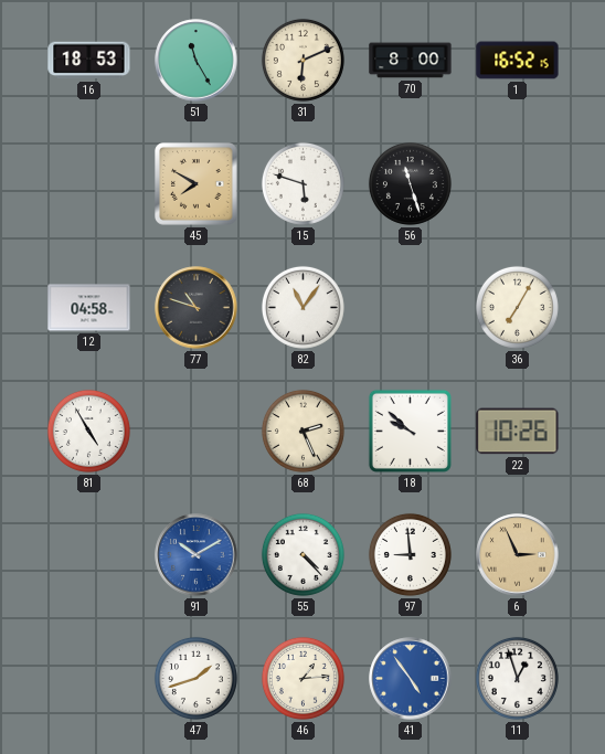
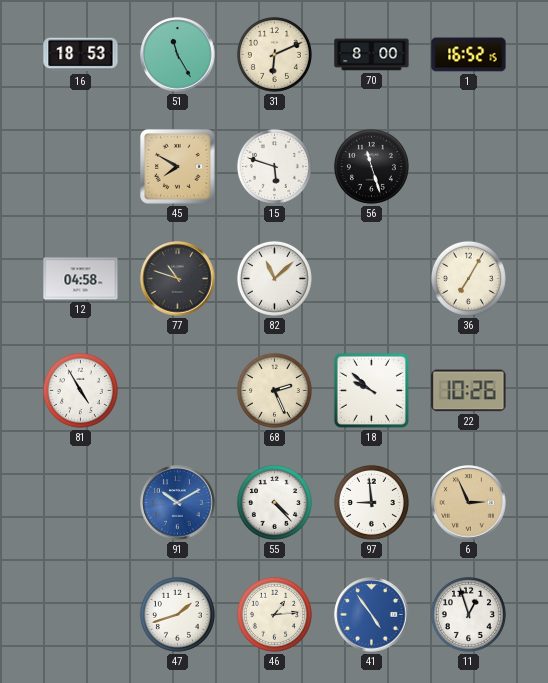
82: 11:06 -> 11:08 (274, 278)
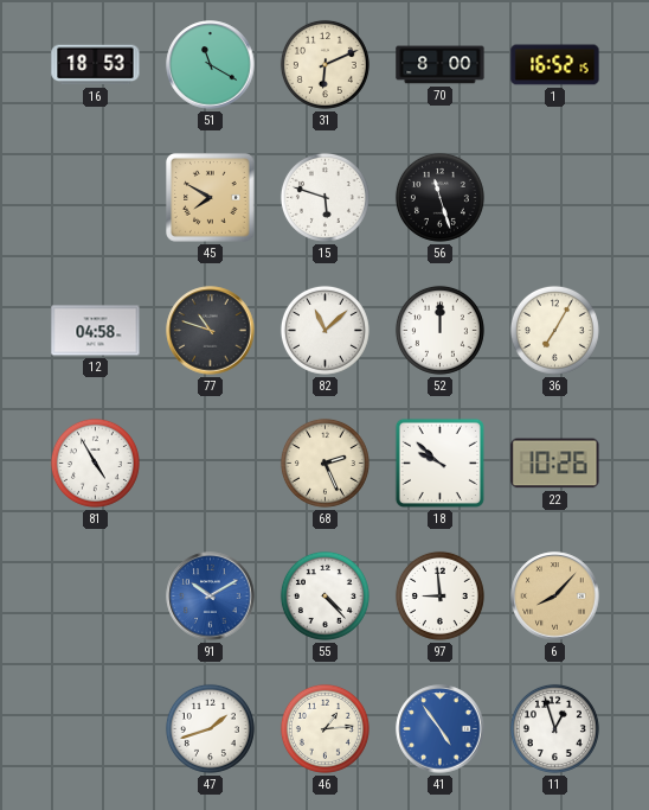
51: 11:25 -> 11:20 (211, 65)
52: none -> 12:00 (439, 330)
6: 2:56 -> 8:07 (555, 597)
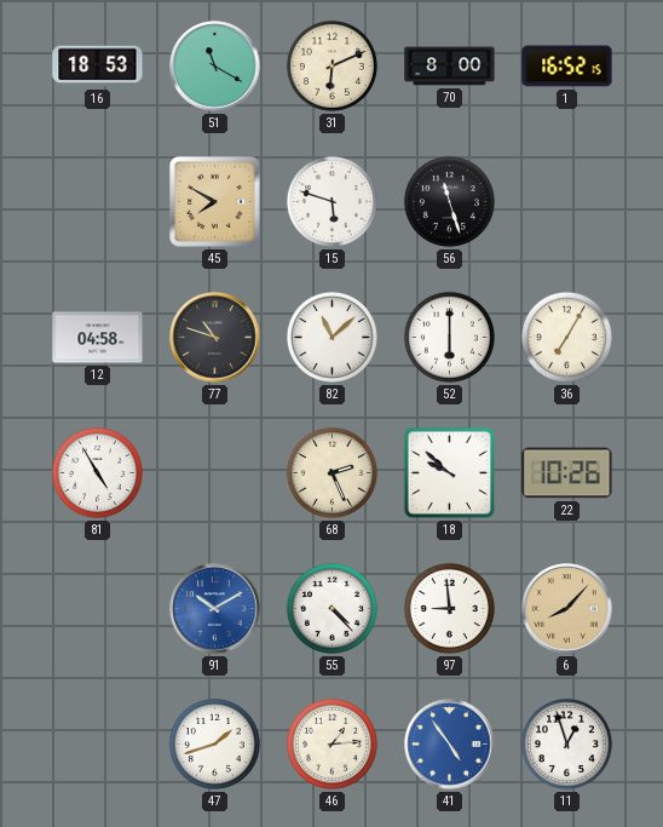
52: 12:00 -> 6:00 (449, 337)
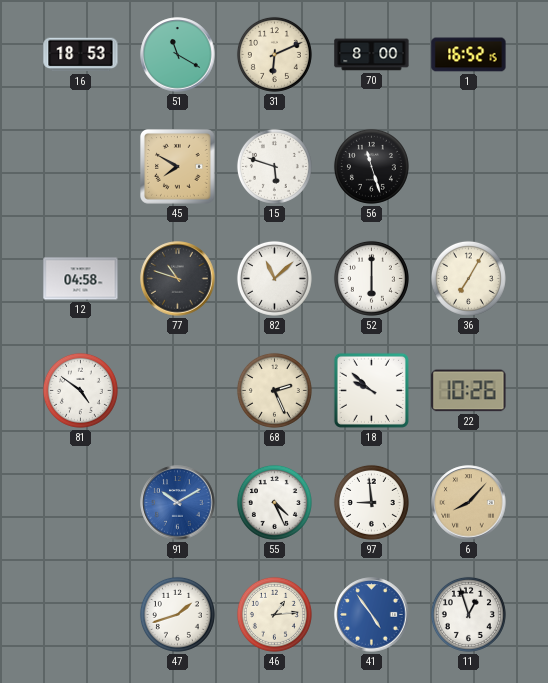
81: 4:55 -> 4:51 (80, 390)
55: 4:23 -> 4:26 (274, 502)
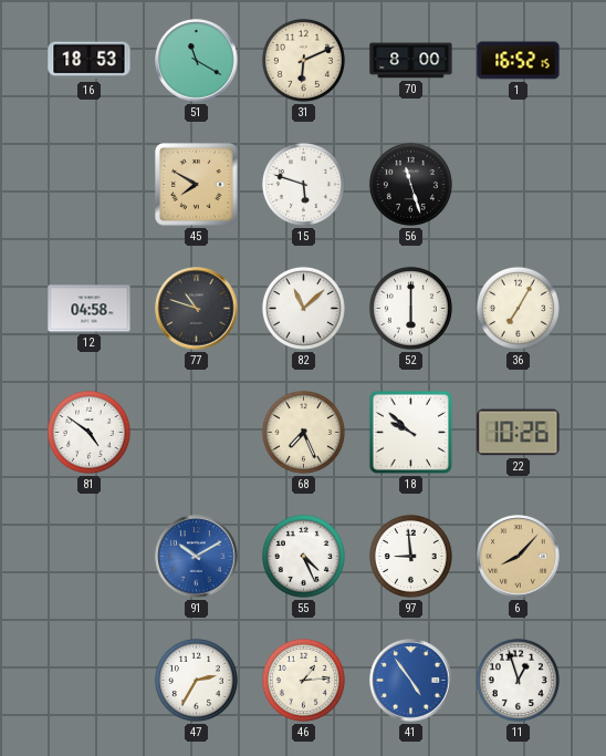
68: 2:26 -> 7:26 (303, 432)
47: 1:42 -> 2:35 (196, 680)
